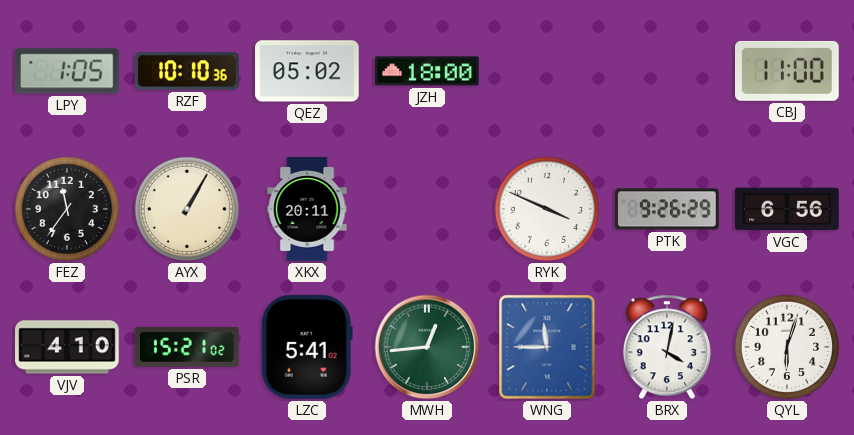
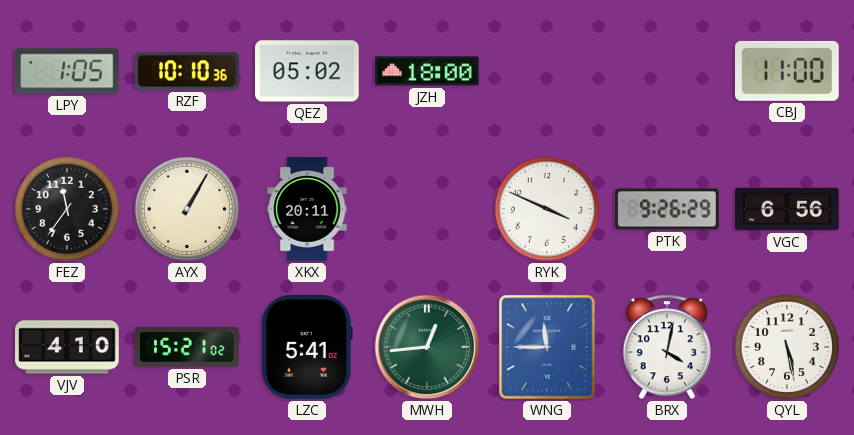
QYL: 6:03 -> 5:28 (787, 347)
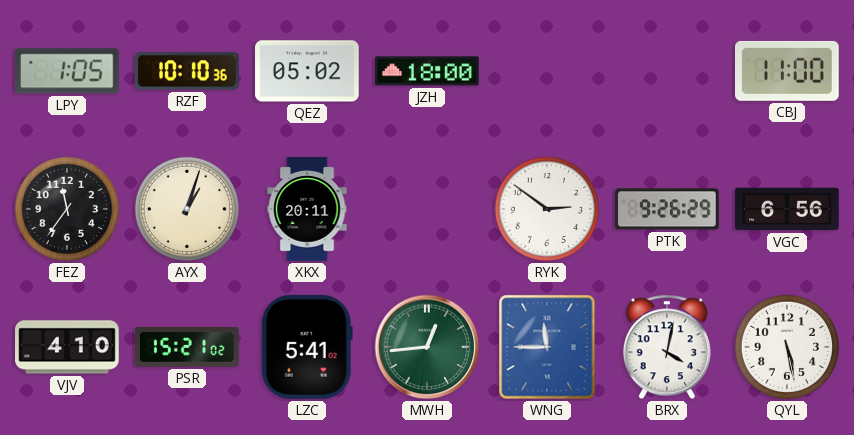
AYX: 1:05 -> 1:03 (187, 209)
RYK: 3:49 -> 2:51 (547, 209)
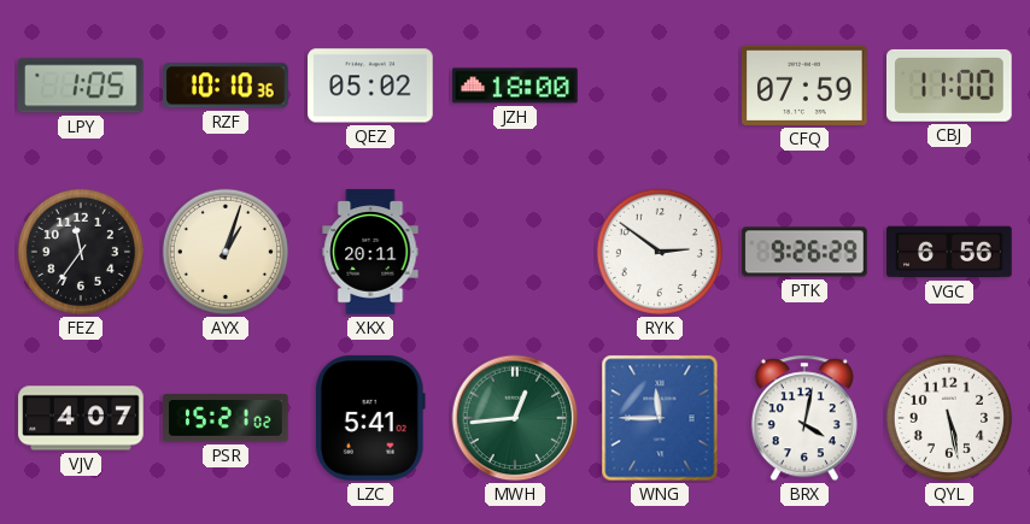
CFQ: none -> 07:59 (806, 86)
VJV: 4:10 -> 4:07 (81, 418)
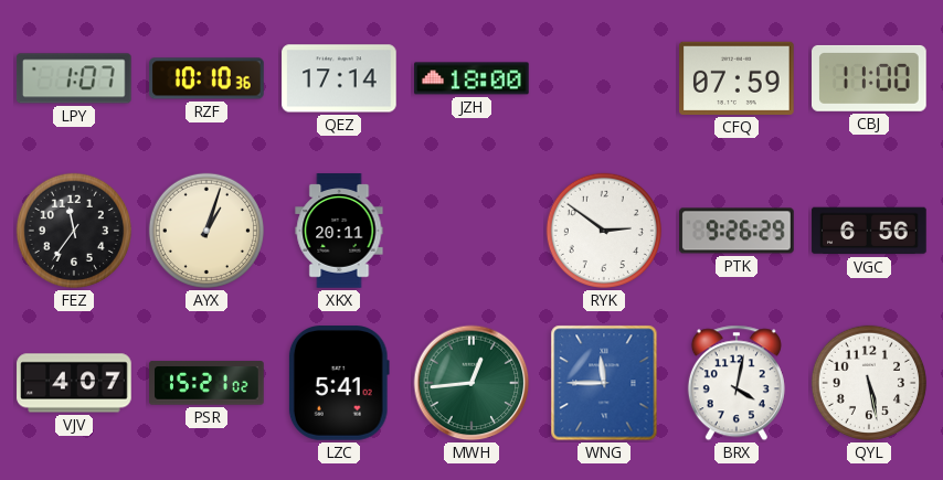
LPY: 1:05 -> 1:07 (74, 78)
QEZ: 05:02 -> 17:14 (339, 78)
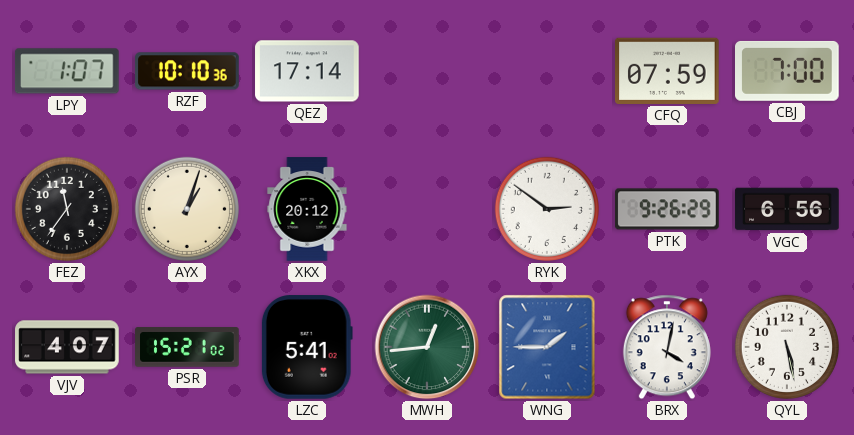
JZH: 18:00 -> none (471, 78)
CBJ: 11:00 -> 7:00 (788, 71)
XKX: 20:11 -> 20:12 (307, 209)
WNG: 11:45 -> 1:45 (547, 347)
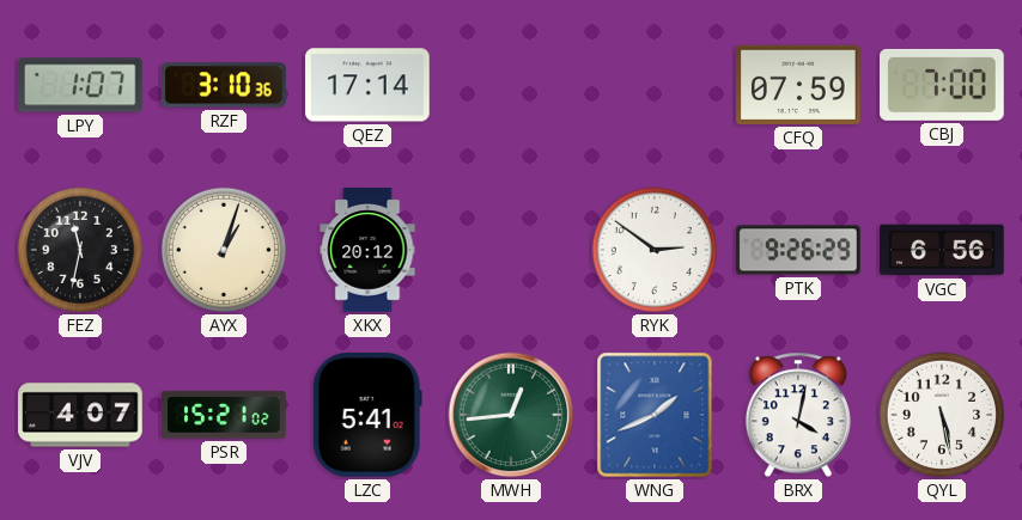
RZF: 10:10 -> 3:10 (224, 85)
FEZ: 11:36 -> 11:32 (80, 250)
WNG: 1:45 -> 1:41 (655, 415)
